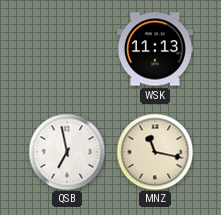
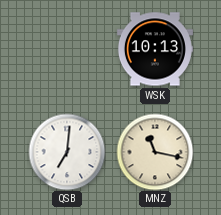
WSK: 11:13 -> 10:13 (155, 49)
QSB: 6:58 -> 7:01 (67, 152)
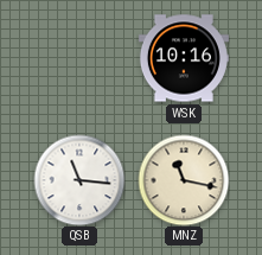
WSK: 10:13 -> 10:16 (184, 58)
QSB: 7:01 -> 11:16 (79, 180)
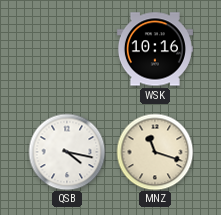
QSB: 11:16 -> 4:17 (67, 152)
MNZ: 11:17 -> 11:18 (155, 152)
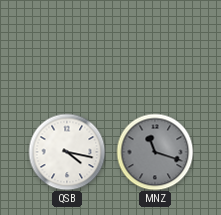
WSK: 10:16 -> none (155, 49)
MNZ dial: cream -> grey (155, 152)
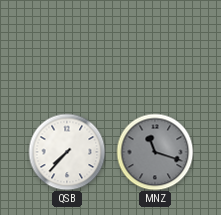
QSB: 4:17 -> 7:37 (67, 152)
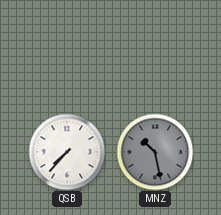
MNZ: 11:18 -> 10:28 (155, 152)
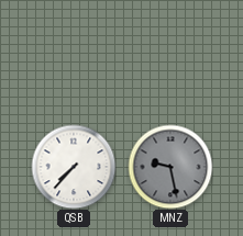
MNZ: 10:28 -> 9:28 (170, 167)
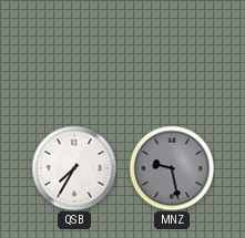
QSB: 7:37 -> 7:35 (74, 168)
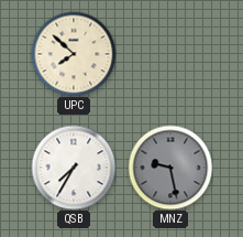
UPC: none -> 7:52 (74, 54)
